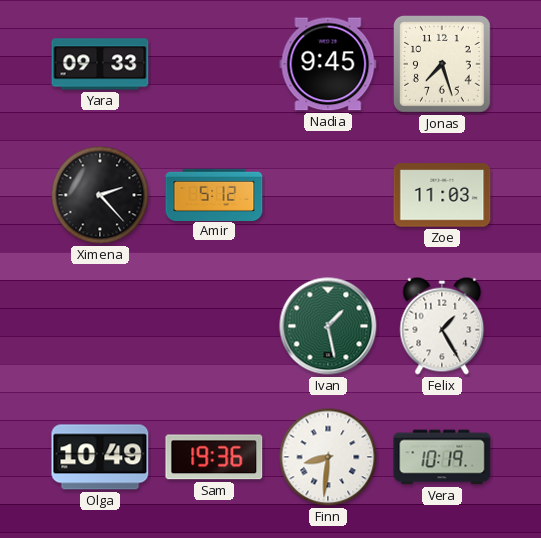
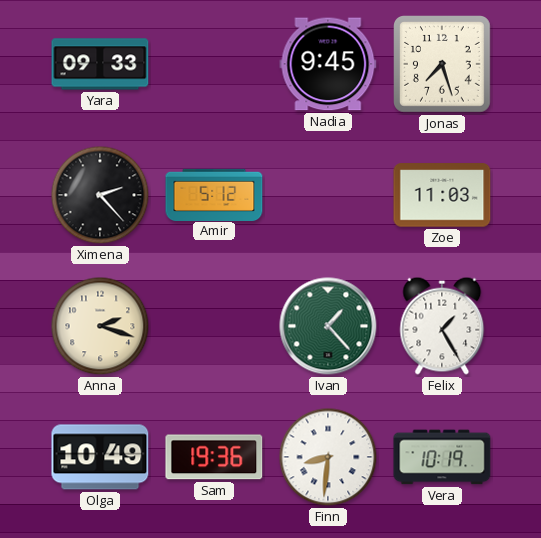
Anna: none -> 2:18 (100, 326)
Ivan: 1:28 -> 1:23 (328, 326)
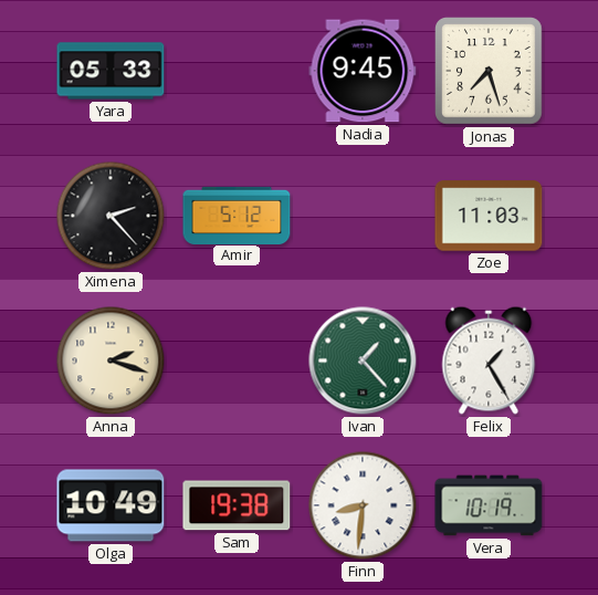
Yara: 09:33 -> 05:33 (111, 71)
Sam: 19:36 -> 19:38 (237, 505)
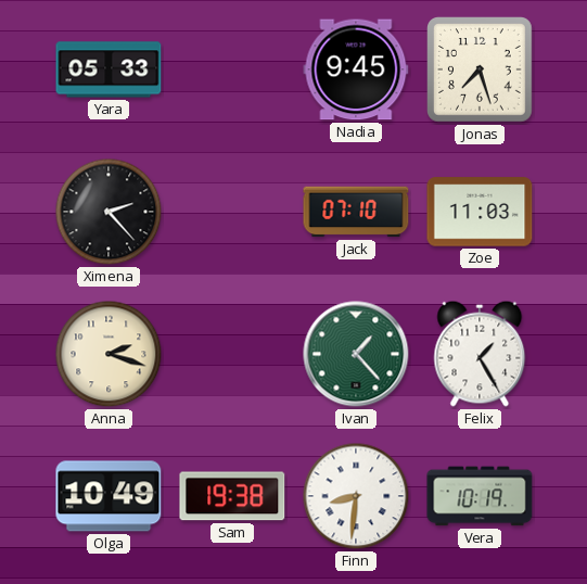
Amir: 5:12 -> none (237, 215)
Jack: none -> 07:10 (356, 212)
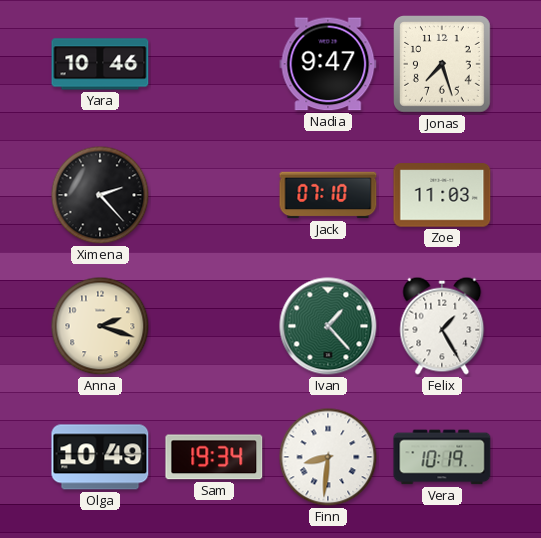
Yara: 05:33 -> 10:46 (100, 64)
Nadia: 9:45 -> 9:47 (328, 64)
Sam: 19:38 -> 19:34 (214, 457)
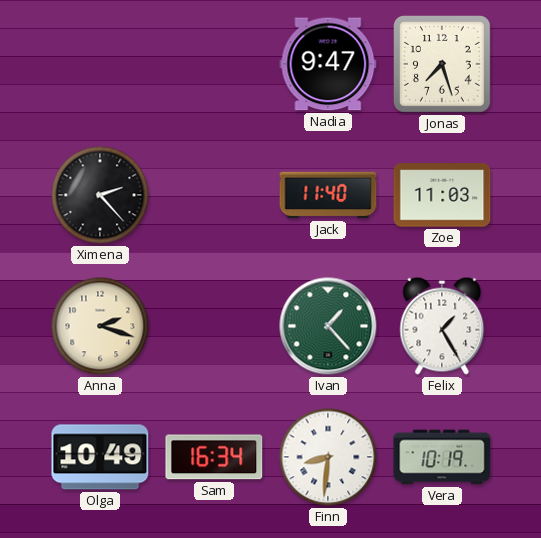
Yara: 10:46 -> none (100, 64)
Jack: 07:10 -> 11:40 (328, 195)
Sam: 19:34 -> 16:34 (214, 457)
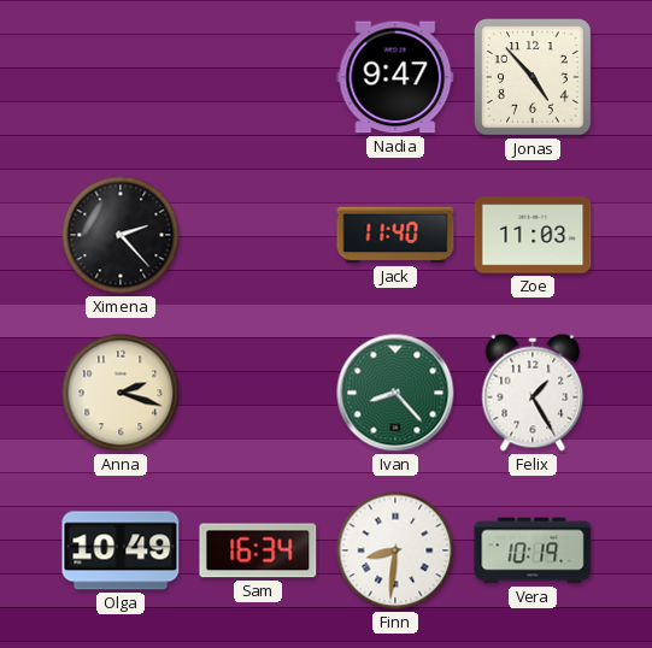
Jonas: 7:27 -> 4:53 (534, 78)
Ivan: 1:23 -> 8:23 (395, 393)
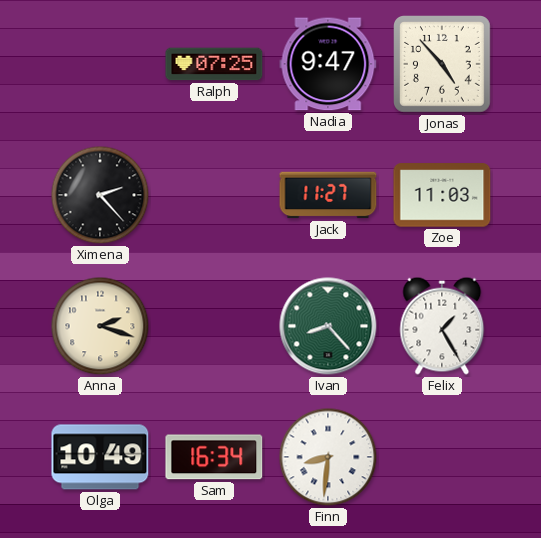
Ralph: none -> 07:25 (214, 64)
Jack: 11:40 -> 11:27 (328, 195)
Vera: 10:19 -> none (533, 550)
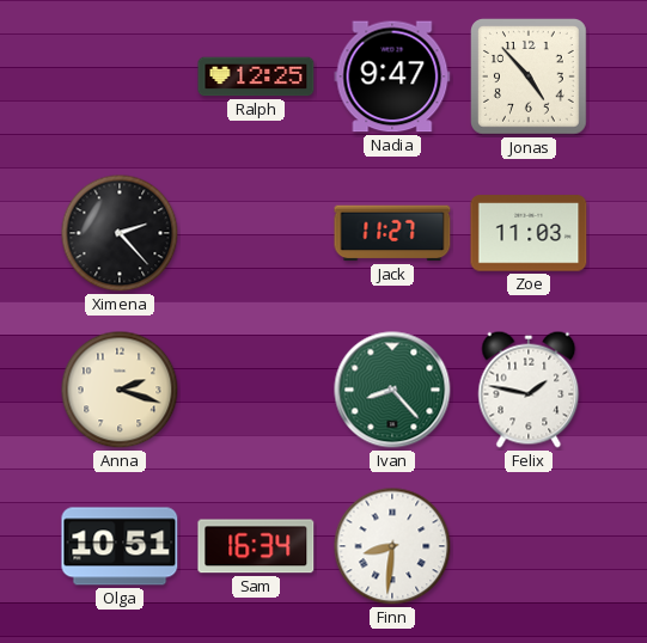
Ralph: 07:25 -> 12:25 (256, 76)
Felix: 1:25 -> 1:47 (529, 390)
Olga: 10:49 -> 10:51 (120, 546)
